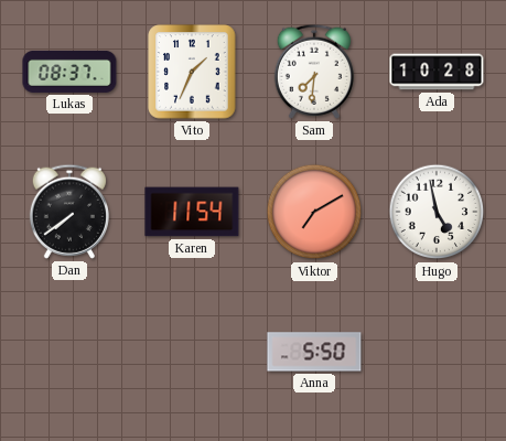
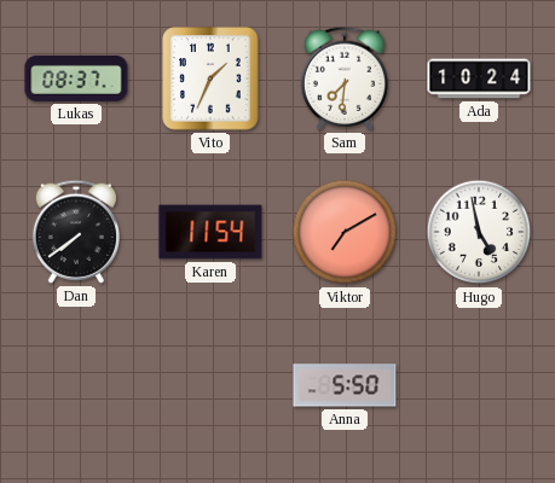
Ada: 10:28 -> 10:24 (479, 78)
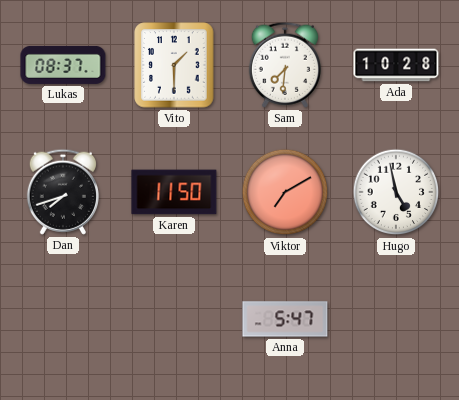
Vito: 1:34 -> 1:30 (174, 65)
Ada: 10:24 -> 10:28 (396, 65)
Dan: 7:39 -> 7:42 (63, 192)
Karen: 11:54 -> 11:50 (174, 192)
Anna: 5:50 -> 5:47 (285, 319)
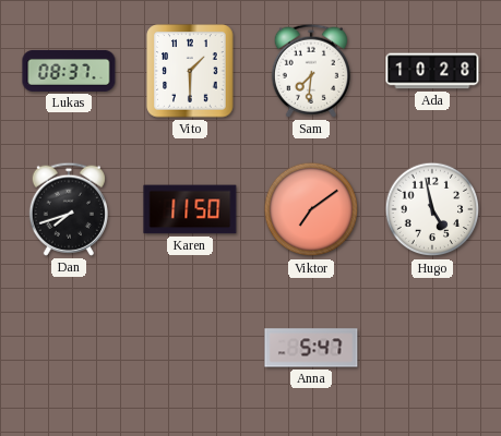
Viktor: 7:10 -> 7:09 (311, 209)
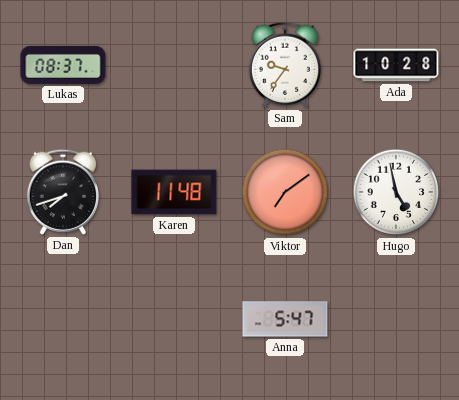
Vito: 1:30 -> none (190, 71)
Sam: 7:31 -> 9:36 (285, 65)
Karen: 11:50 -> 11:48 (174, 192)
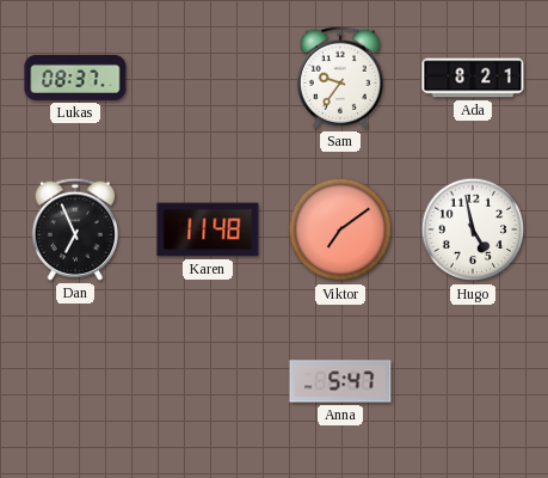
Ada: 10:28 -> 8:21 (473, 78)
Dan: 7:42 -> 6:56 (75, 229)
